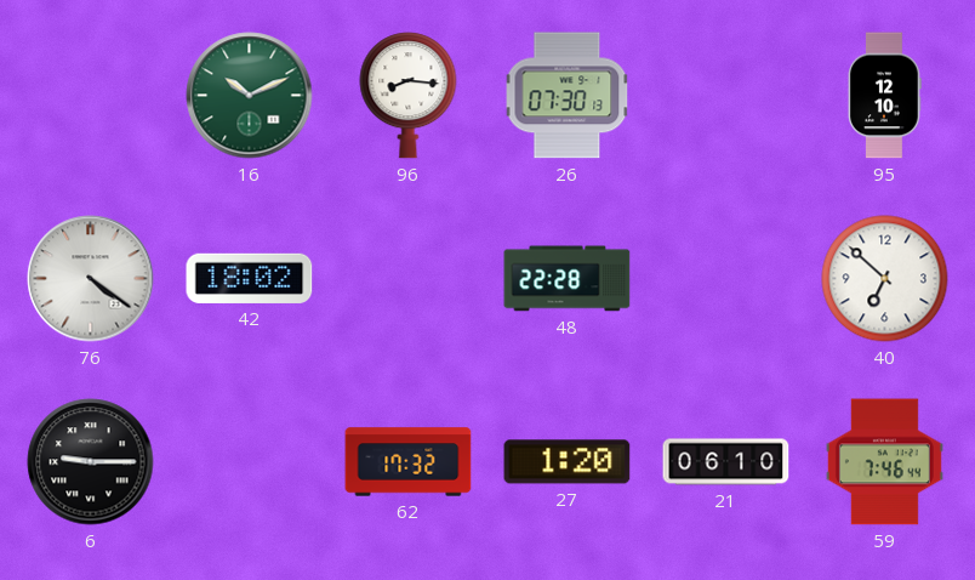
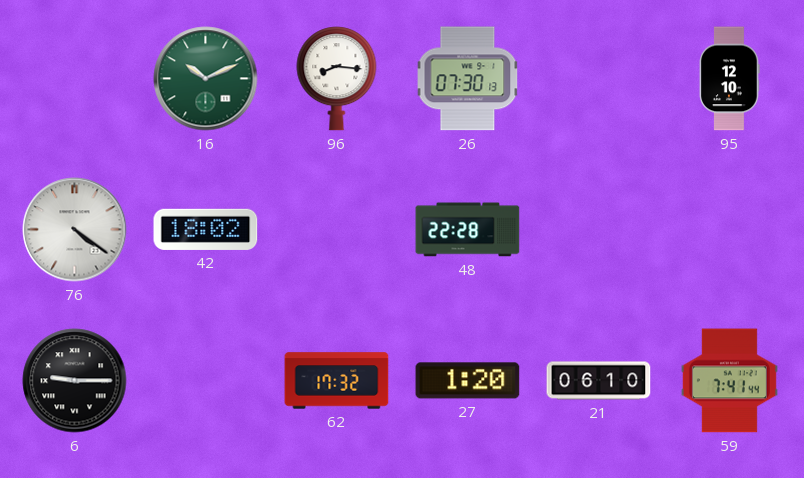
40: 6:52 -> none (885, 279)
59: 7:46 -> 7:41 (729, 381)
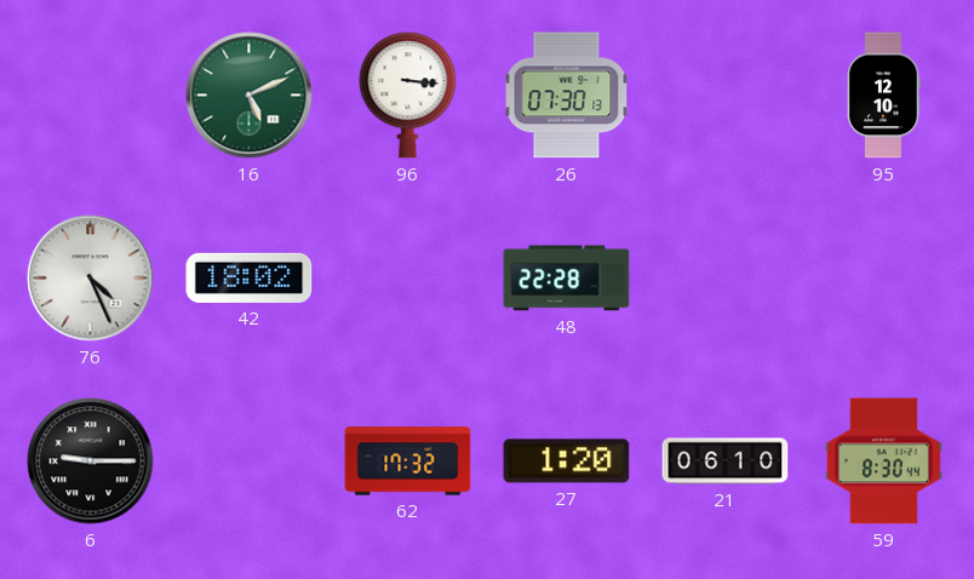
16: 10:11 -> 5:11 (250, 96)
96: 8:16 -> 3:16 (408, 96)
76: 4:21 -> 4:26 (91, 279)
59: 7:41 -> 8:30 (883, 462)
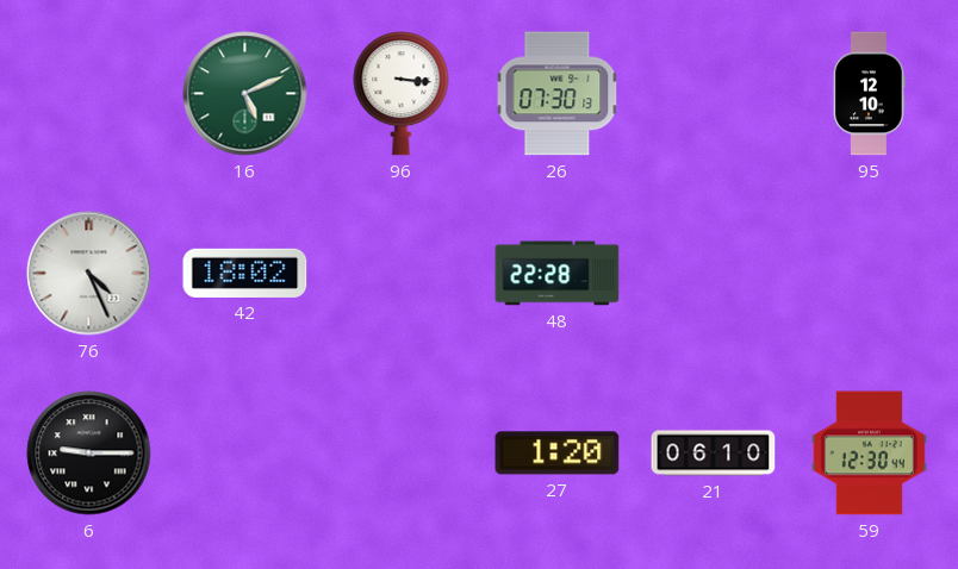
62: 17:32 -> none (408, 462)
59: 8:30 -> 12:30 (869, 454)
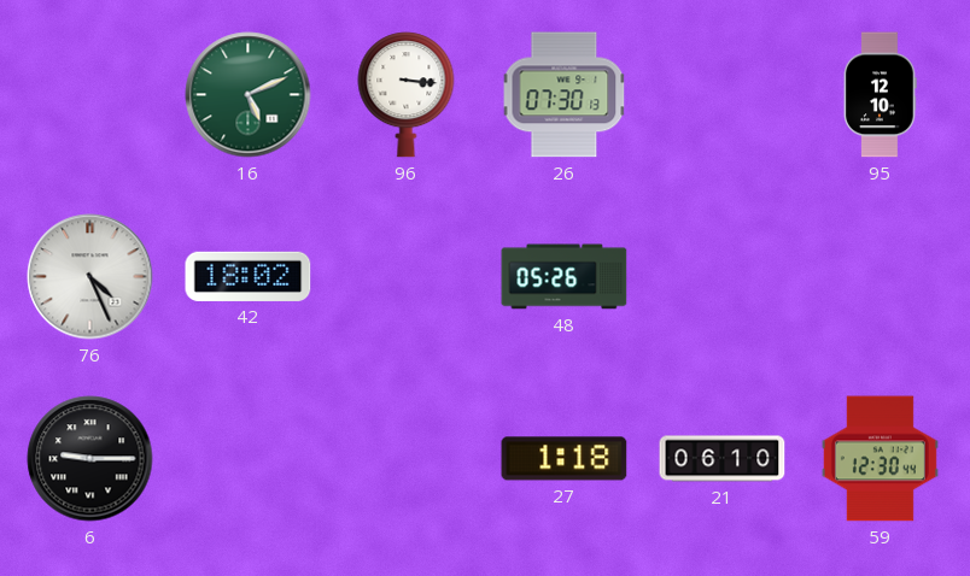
48: 22:28 -> 05:26 (565, 277)
27: 1:20 -> 1:18 (565, 459)
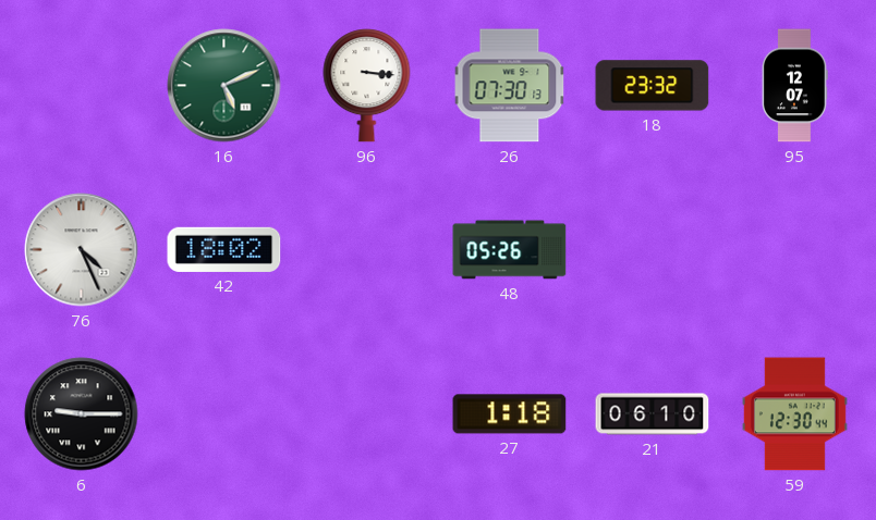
18: none -> 23:32 (653, 86)
95: 12:10 -> 12:07 (794, 86)
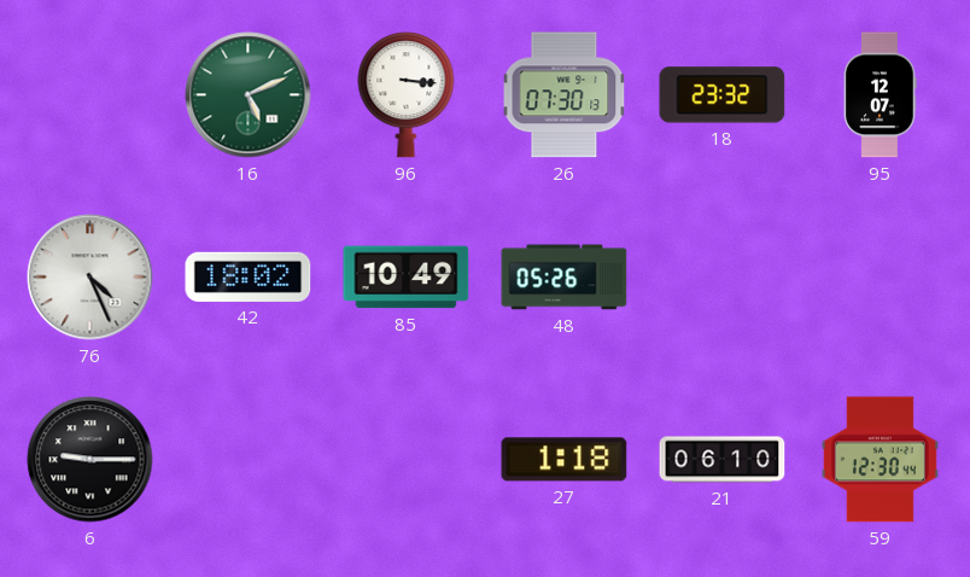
85: none -> 10:49 (407, 278)
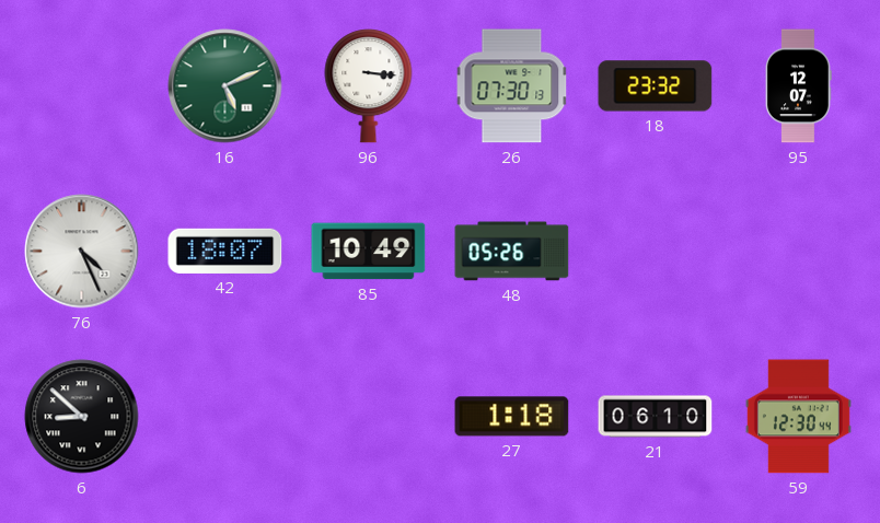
42: 18:02 -> 18:07 (225, 251)
6: 9:15 -> 8:52 (82, 417)
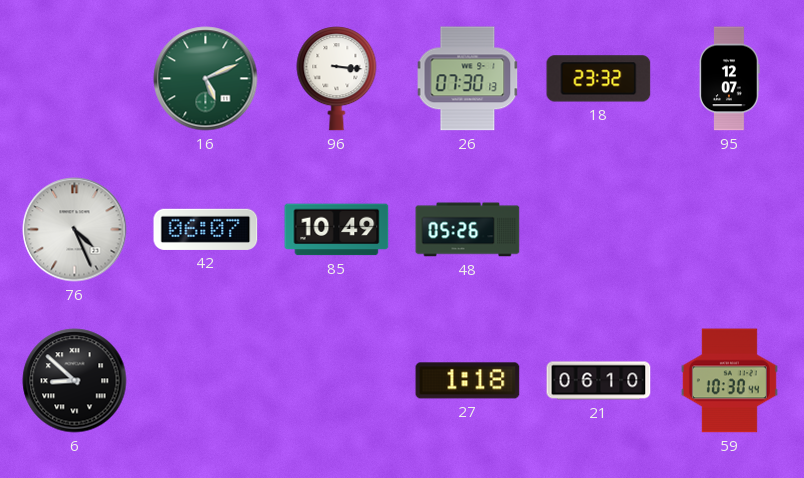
42: 18:07 -> 06:07 (206, 229)
59: 12:30 -> 10:30 (729, 381)
